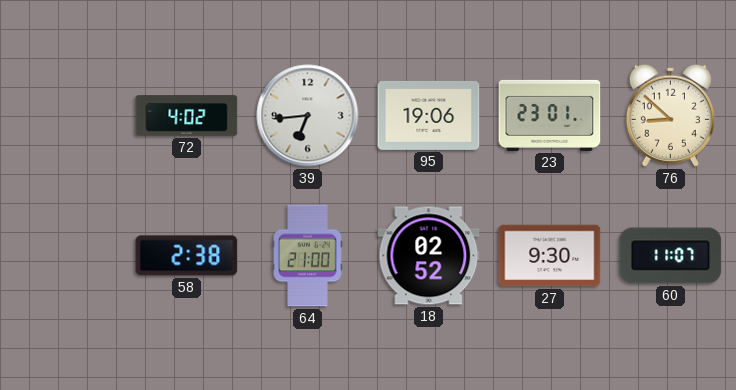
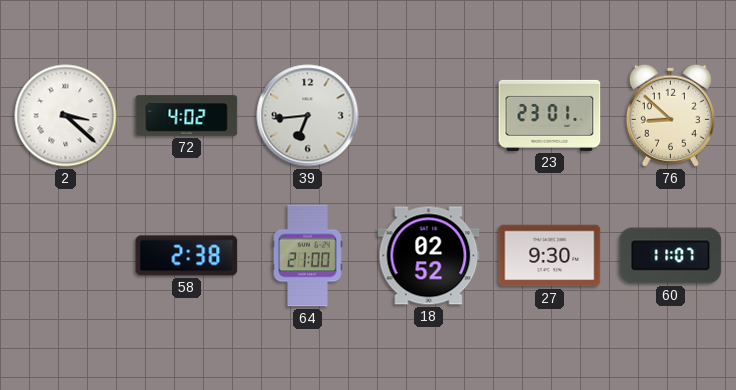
2: none -> 3:22 (66, 116)
95: 19:06 -> none (429, 115)
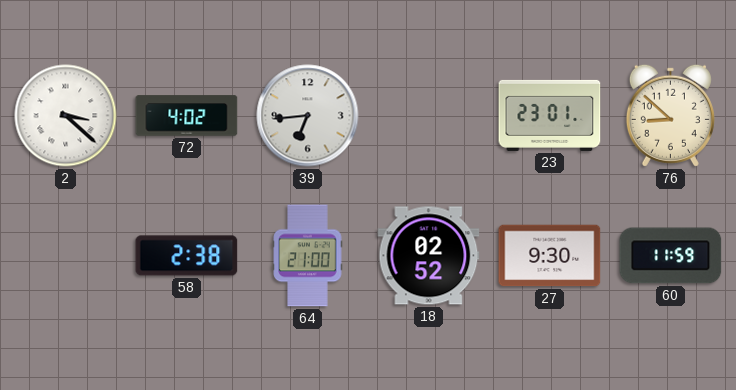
60: 11:07 -> 11:59 (671, 256)
